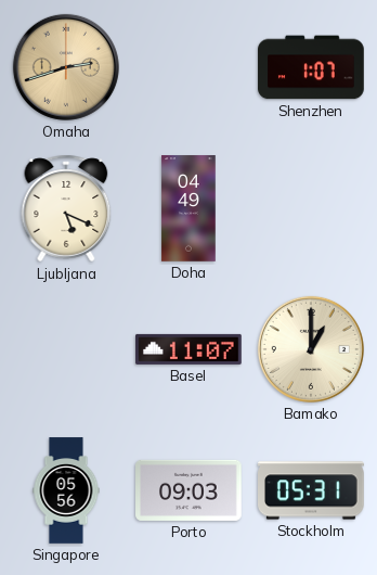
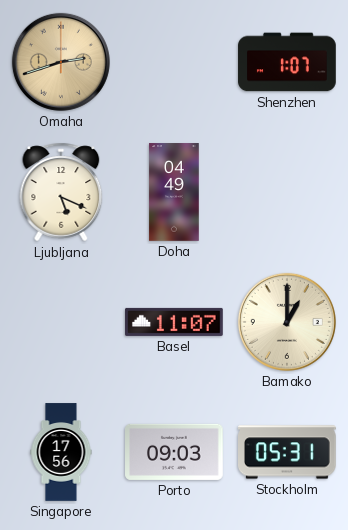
Singapore: 05:56 -> 17:56 (61, 452)
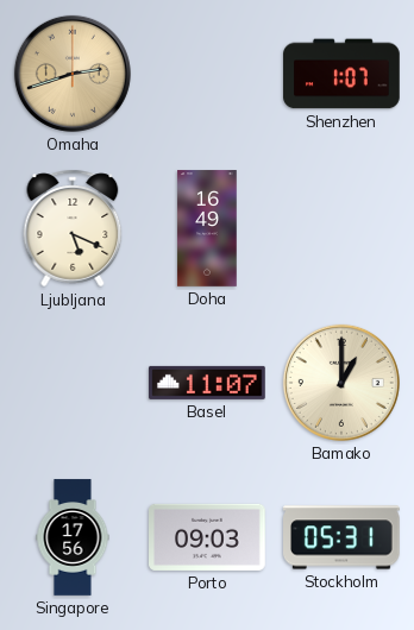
Doha: 04:49 -> 16:49 (207, 228)
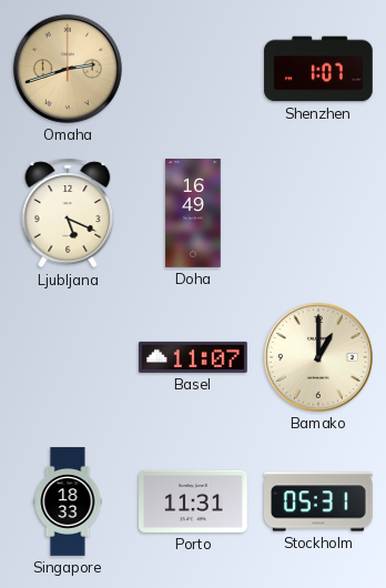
Singapore: 17:56 -> 18:33 (68, 501)
Porto: 09:03 -> 11:31 (194, 501)
